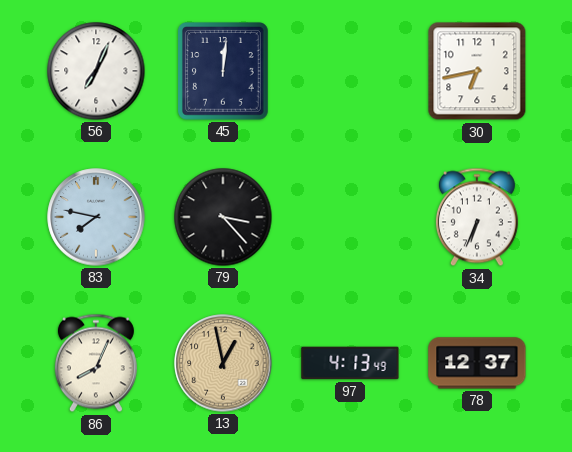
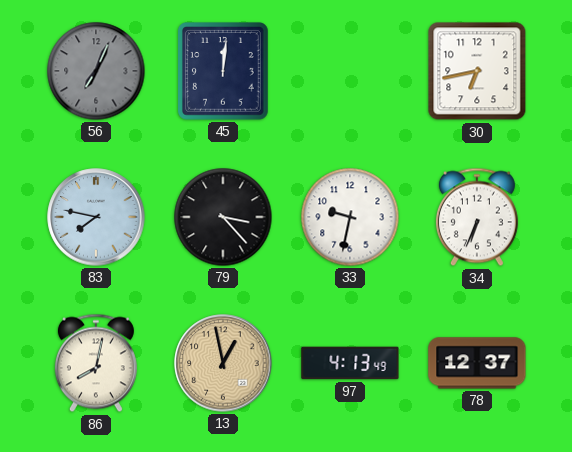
56 dial: white -> grey (96, 71)
33: none -> 9:32 (350, 217)
86: 8:04 -> 8:02 (96, 363)
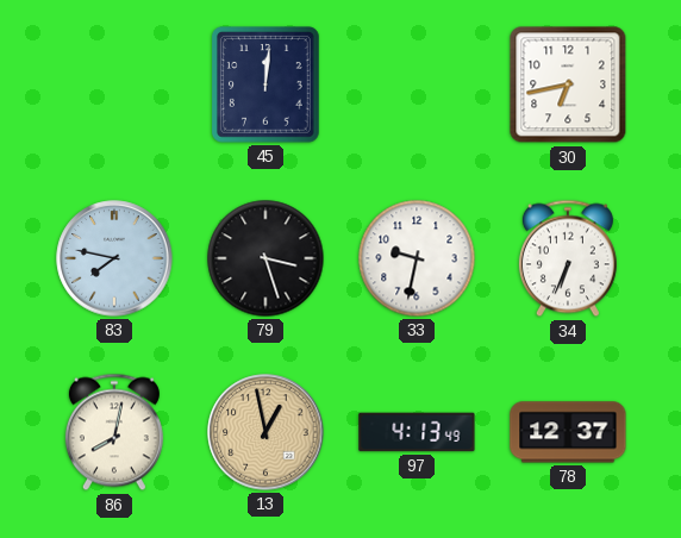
56: 7:04 -> none (96, 71)
79: 3:23 -> 3:27 (265, 258)
